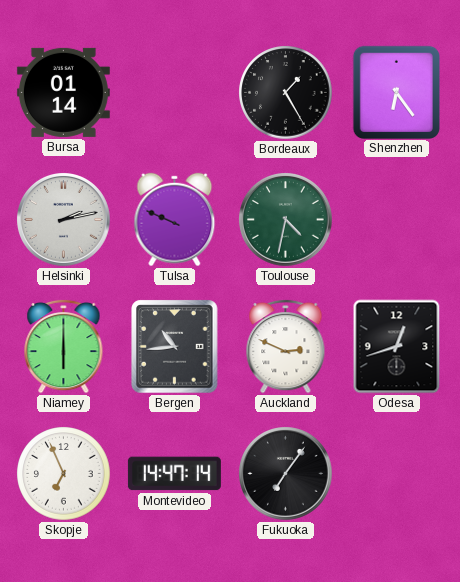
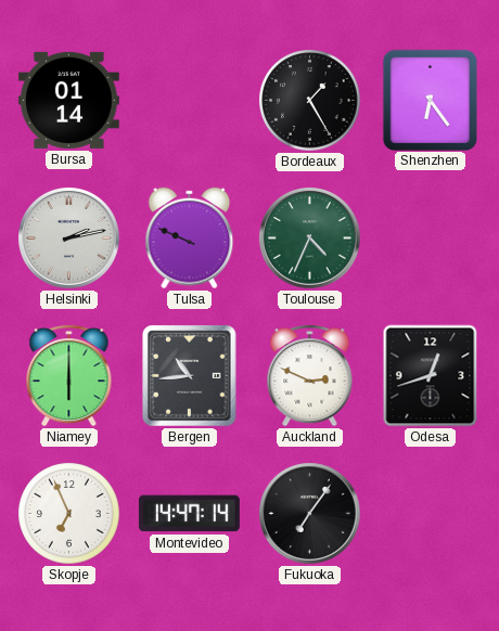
Toulouse: 4:32 -> 4:34 (310, 239)
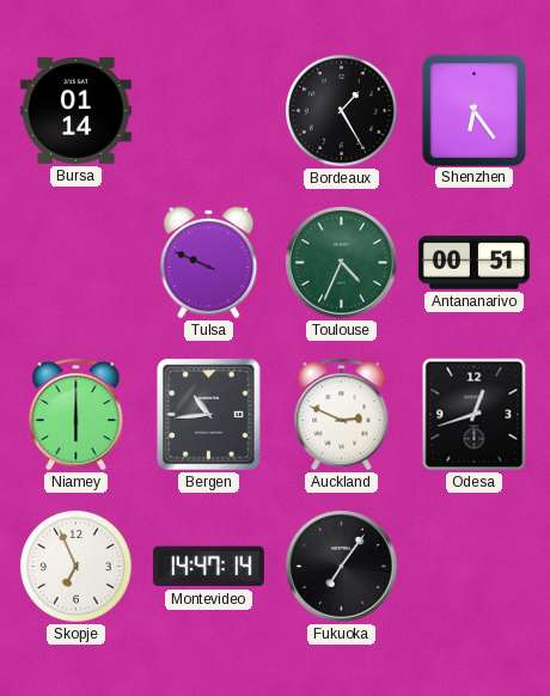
Helsinki: 2:13 -> none (69, 239)
Antananarivo: none -> 00:51 (473, 263)
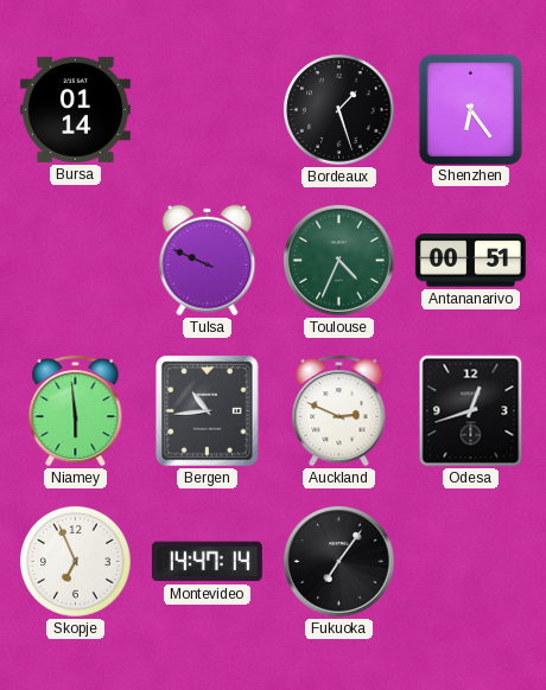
Bordeaux: 1:25 -> 1:27 (339, 110)
Niamey: 6:00 -> 5:59 (76, 410)
